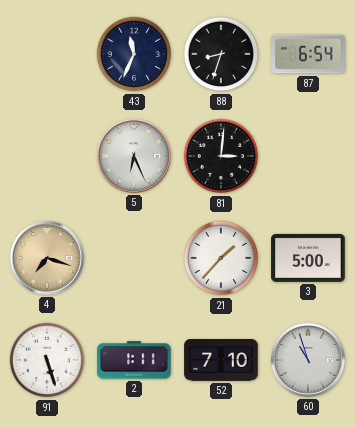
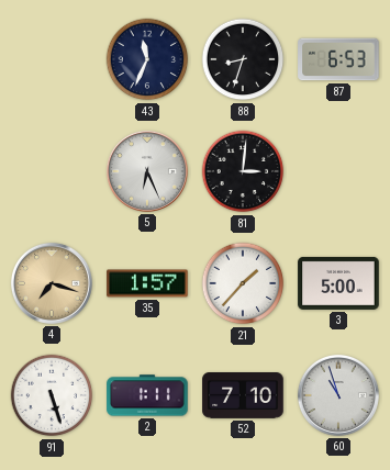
87: 6:54 -> 6:53 (338, 59)
35: none -> 1:57 (147, 283)
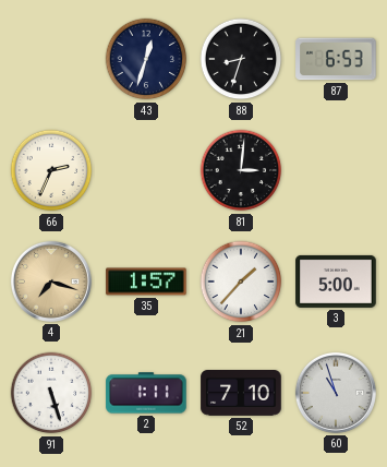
43: 11:34 -> 12:33 (146, 59)
66: none -> 2:34 (51, 170)
5: 6:26 -> none (147, 171)
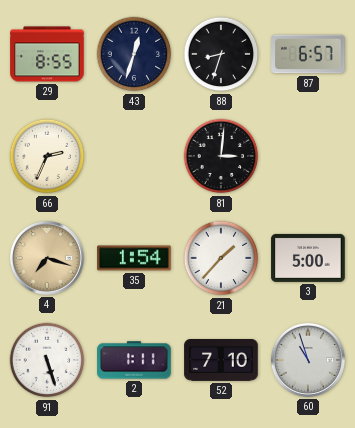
29: none -> 8:55 (47, 54)
87: 6:53 -> 6:57 (308, 54)
35: 1:57 -> 1:54 (134, 258)
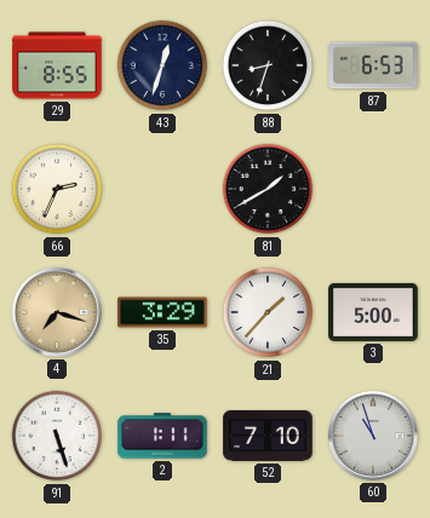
87: 6:57 -> 6:53 (373, 65)
81: 3:01 -> 1:40 (268, 189)
35: 1:54 -> 3:29 (162, 312)
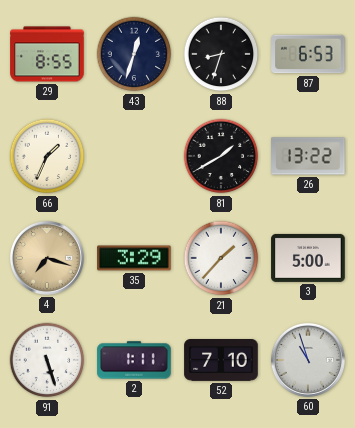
66: 2:34 -> 1:34 (47, 156)
26: none -> 13:22 (308, 156)
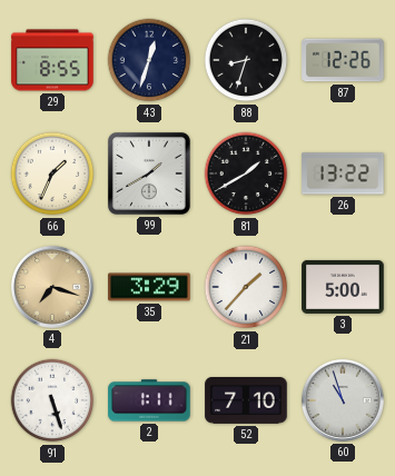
87: 6:53 -> 12:26 (343, 60)
99: none -> 1:40 (149, 173)
